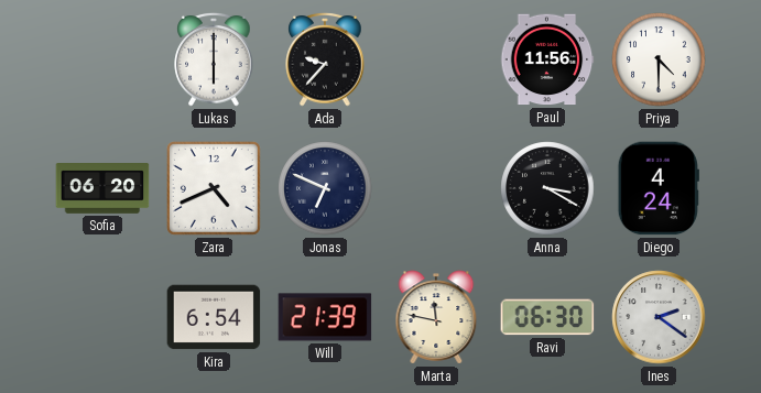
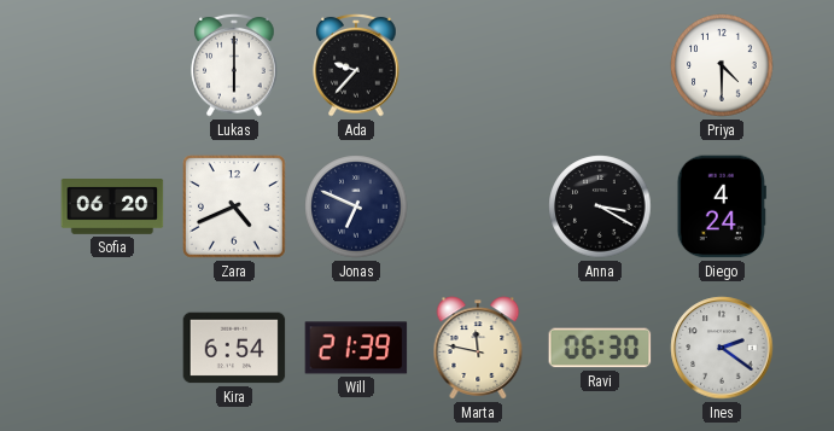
Paul: 11:56 -> none (547, 59)
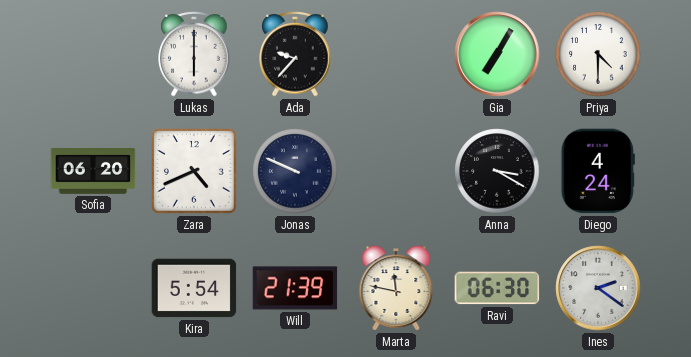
Gia: none -> 7:05 (497, 54)
Jonas: 6:49 -> 9:49 (295, 171)
Kira: 6:54 -> 5:54 (194, 288)
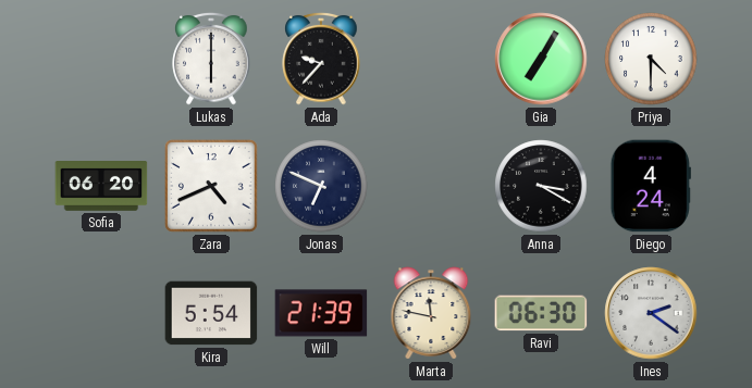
Jonas: 9:49 -> 6:49 (321, 186)
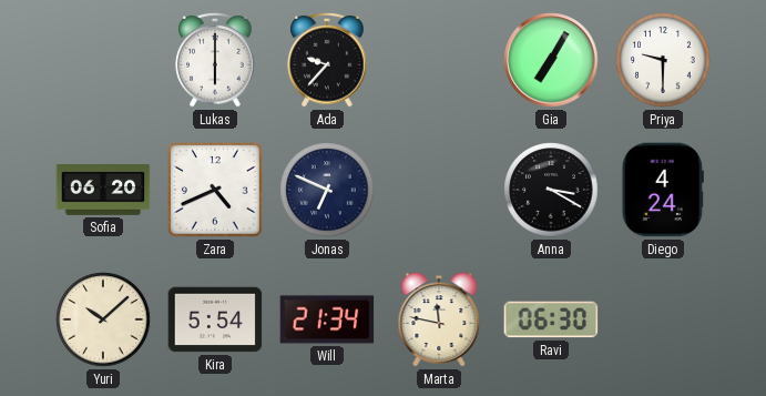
Priya: 4:30 -> 9:30 (663, 60)
Yuri: none -> 10:08 (103, 319)
Will: 21:39 -> 21:34 (327, 319)
Ines: 2:21 -> none (651, 313)
